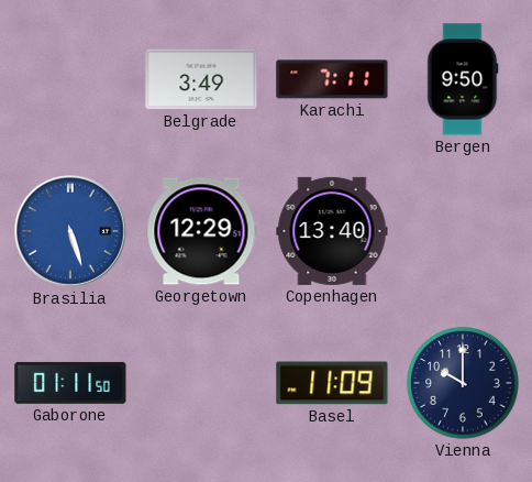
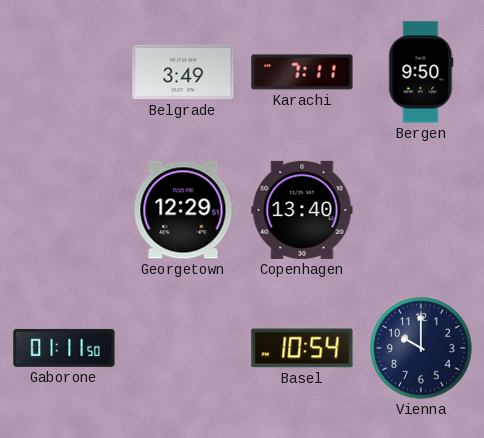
Brasilia: 5:27 -> none (70, 231)
Basel: 11:09 -> 10:54 (302, 348)
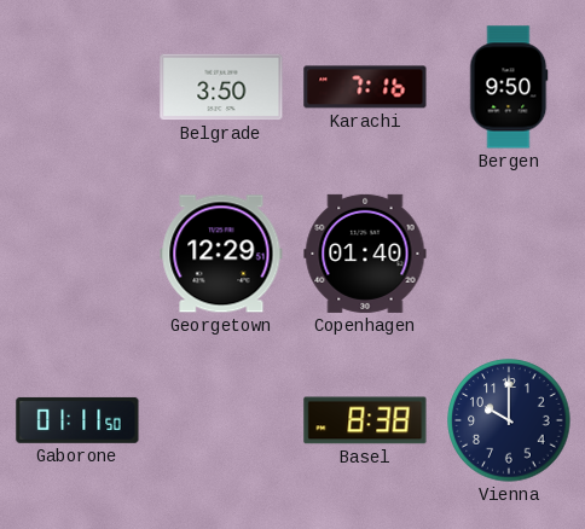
Belgrade: 3:49 -> 3:50 (221, 87)
Karachi: 7:11 -> 7:16 (365, 87)
Copenhagen: 13:40 -> 01:40 (365, 254)
Basel: 10:54 -> 8:38 (365, 420)
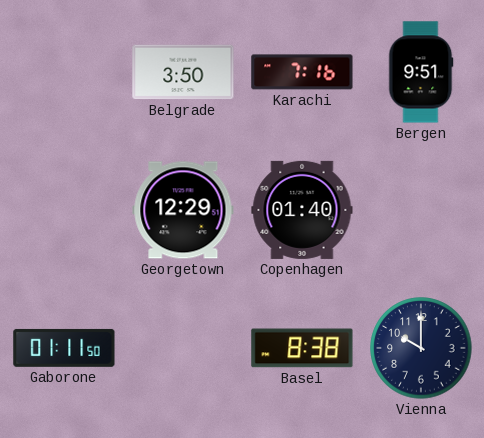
Bergen: 9:50 -> 9:51 (421, 72)
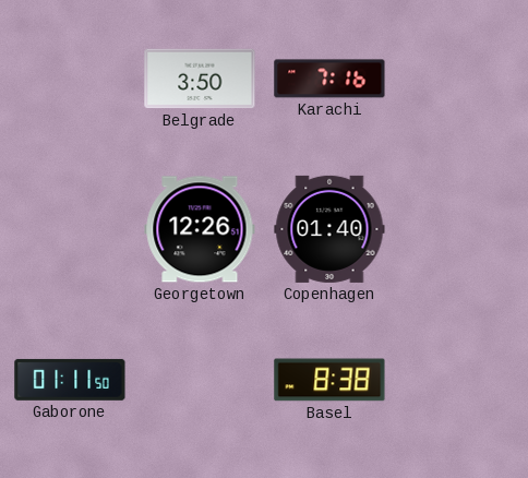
Bergen: 9:51 -> none (421, 72)
Georgetown: 12:29 -> 12:26 (200, 229)
Vienna: 10:00 -> none (421, 348)
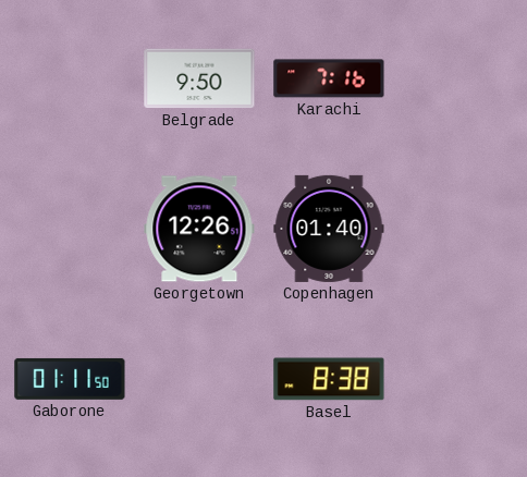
Belgrade: 3:50 -> 9:50 (199, 78)
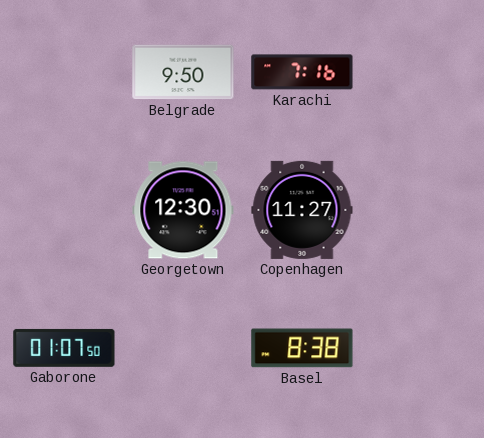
Georgetown: 12:26 -> 12:30 (183, 210)
Copenhagen: 01:40 -> 11:27 (302, 210)
Gaborone: 01:11 -> 01:07 (64, 348)
